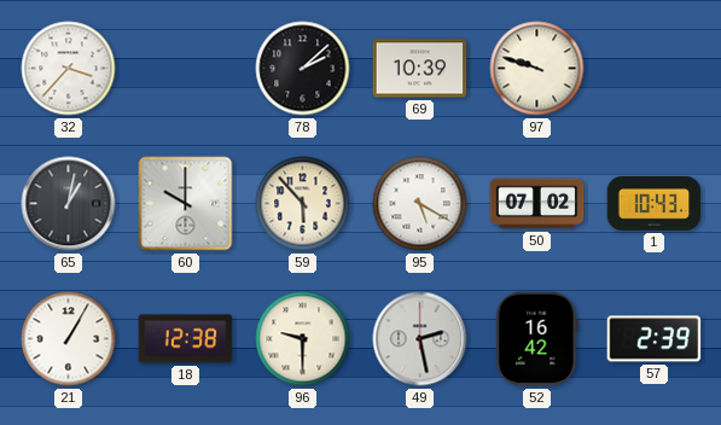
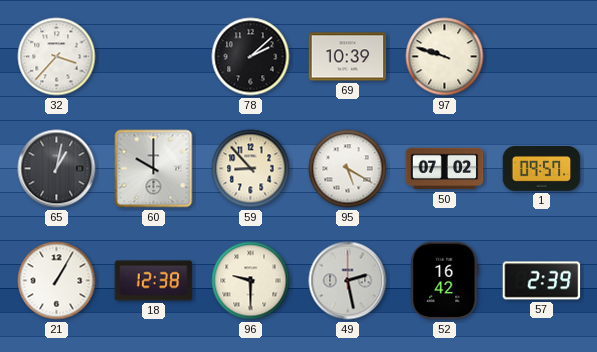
59: 5:53 -> 8:53 (251, 169)
1: 10:43 -> 09:57 (542, 169)
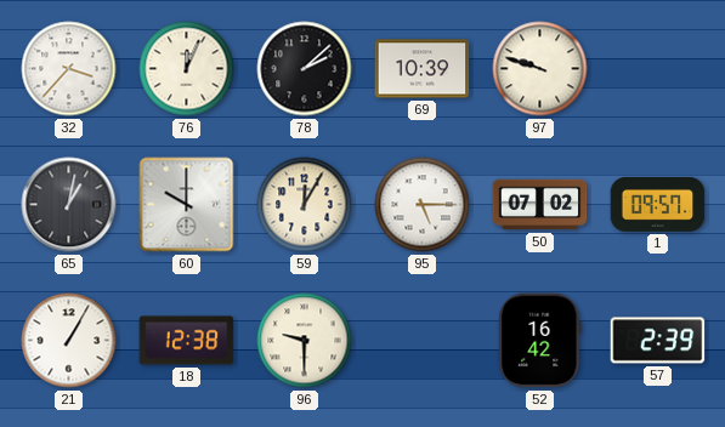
76: none -> 12:04 (187, 69)
59: 8:53 -> 12:05 (305, 205)
95: 5:20 -> 5:15 (423, 205)
49: 2:28 -> none (348, 281)
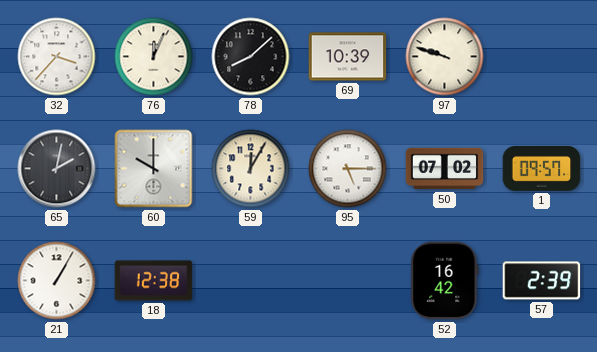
78: 2:08 -> 8:08 (251, 57)
65: 1:02 -> 2:02 (57, 169)
96: 9:30 -> none (305, 341)
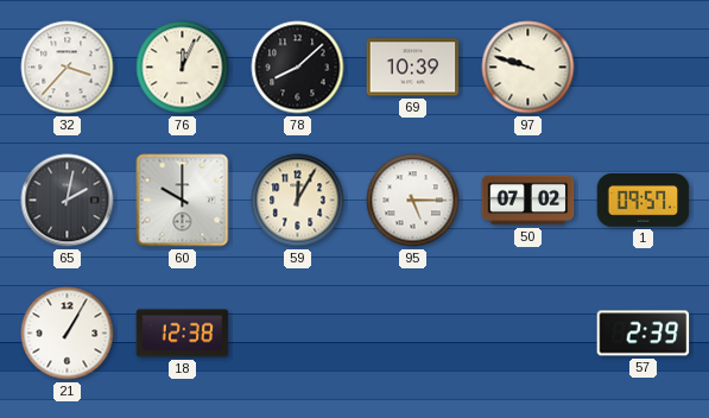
52: 16:42 -> none (445, 281)
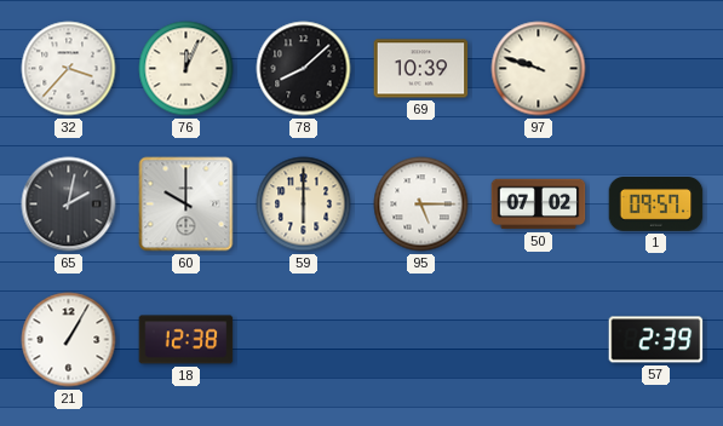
59: 12:05 -> 6:00 (304, 205)
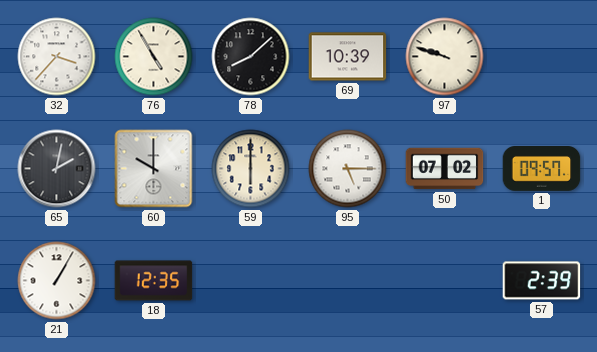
76: 12:04 -> 4:55 (154, 57)
18: 12:38 -> 12:35 (154, 281)
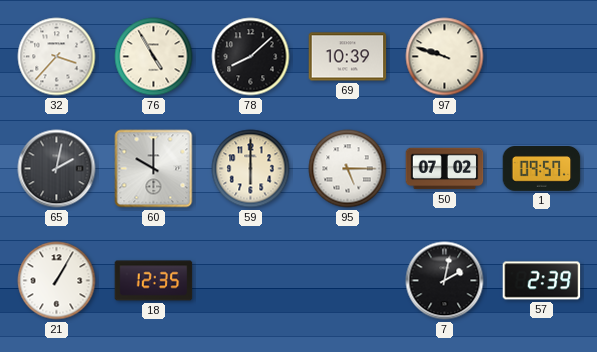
7: none -> 2:02 (445, 281)
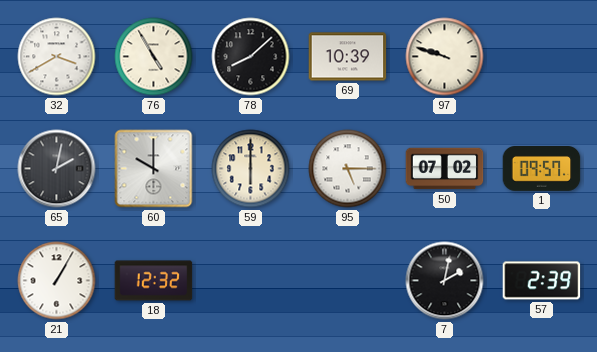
32: 3:37 -> 3:40 (57, 57)
18: 12:35 -> 12:32 (154, 281)
